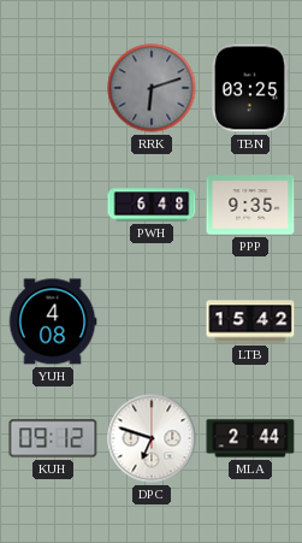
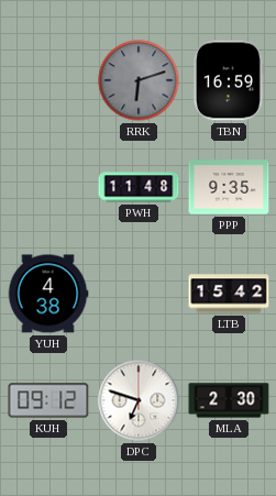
TBN: 03:25 -> 16:59 (228, 80)
PWH: 6:48 -> 11:48 (139, 187)
YUH: 4:08 -> 4:38 (48, 294)
MLA: 2:44 -> 2:30 (229, 400)
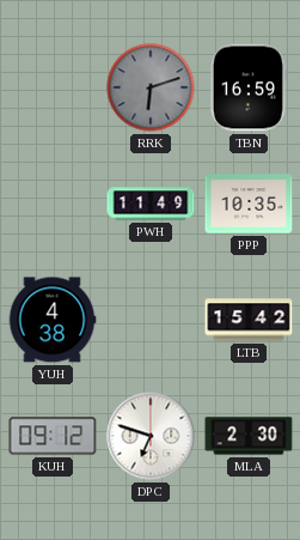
PWH: 11:48 -> 11:49 (151, 204)
PPP: 9:35 -> 10:35 (249, 204)
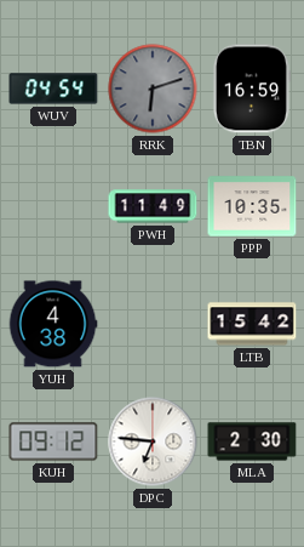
WUV: none -> 04:54 (53, 89)
DPC: 6:48 -> 6:46 (153, 441)
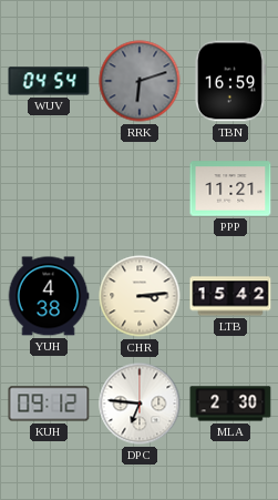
PWH: 11:49 -> none (153, 206)
PPP: 10:35 -> 11:21 (230, 188)
CHR: none -> 3:14 (140, 296)
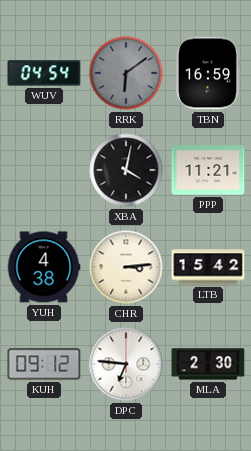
RRK: 6:12 -> 6:09 (126, 73)
XBA: none -> 4:02 (126, 170)
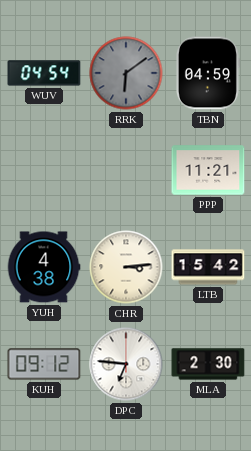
TBN: 16:59 -> 04:59 (207, 73)
XBA: 4:02 -> none (126, 170)
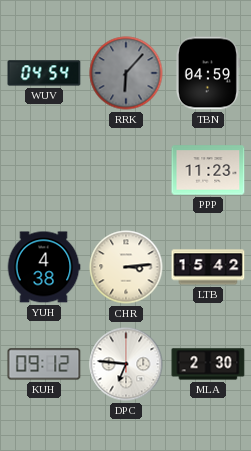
RRK: 6:09 -> 6:07 (126, 73)
PPP: 11:21 -> 11:23 (208, 170)
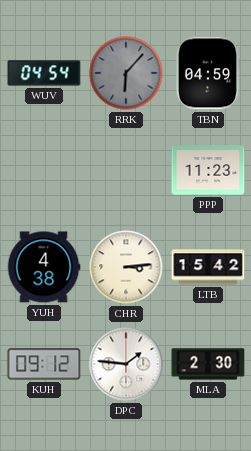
DPC: 6:46 -> 1:46 (126, 364)
